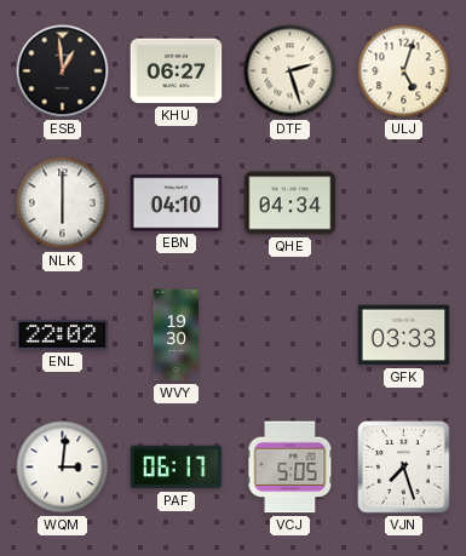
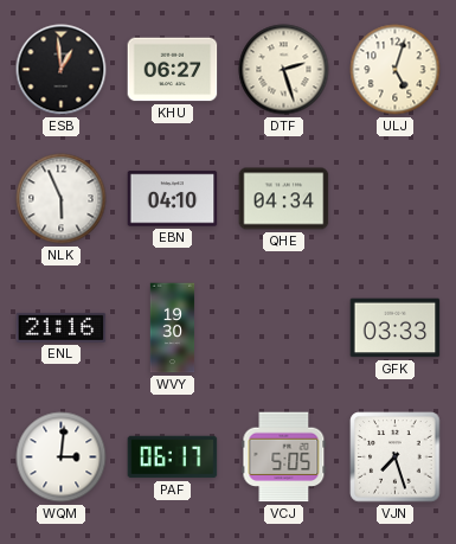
NLK: 6:00 -> 5:56 (62, 199)
ENL: 22:02 -> 21:16 (62, 327)
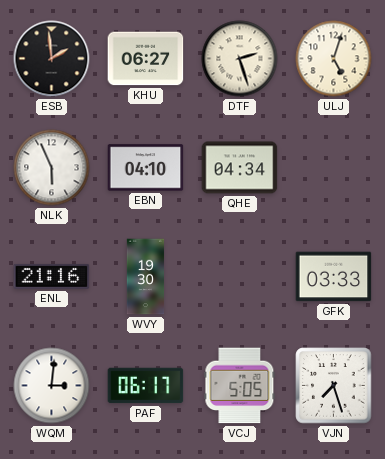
ESB: 12:59 -> 1:59 (52, 59)
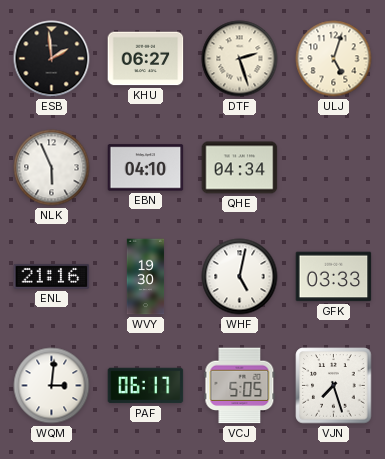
WHF: none -> 5:02 (240, 277)
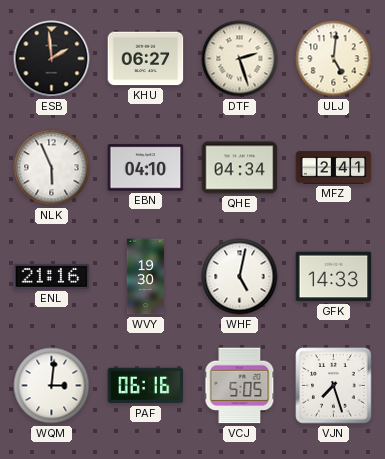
ULJ: 5:03 -> 5:01 (334, 59)
MFZ: none -> 2:41 (334, 168)
GFK: 03:33 -> 14:33 (334, 277)
PAF: 06:17 -> 06:16 (146, 386)
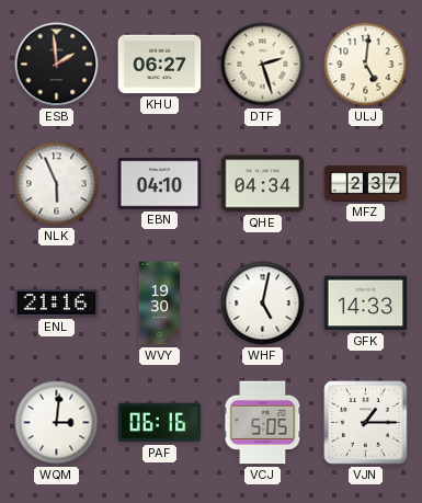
MFZ: 2:41 -> 2:37 (366, 184)
VJN: 7:27 -> 1:15 (366, 423)
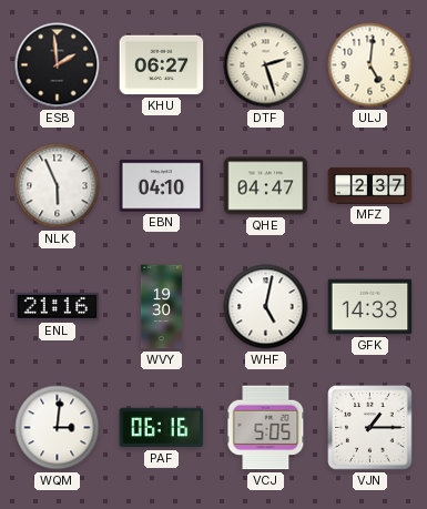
QHE: 04:34 -> 04:47 (266, 186)
